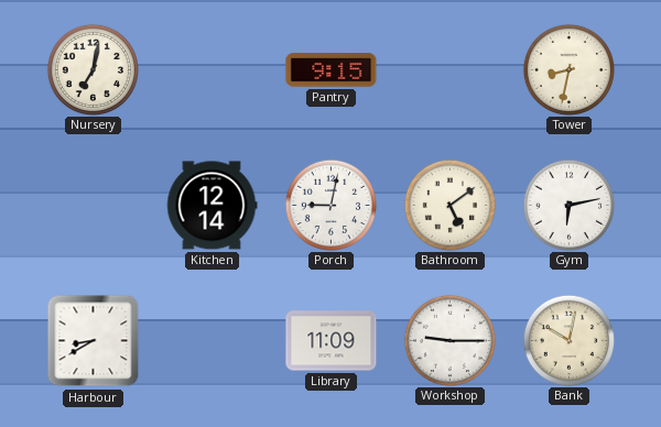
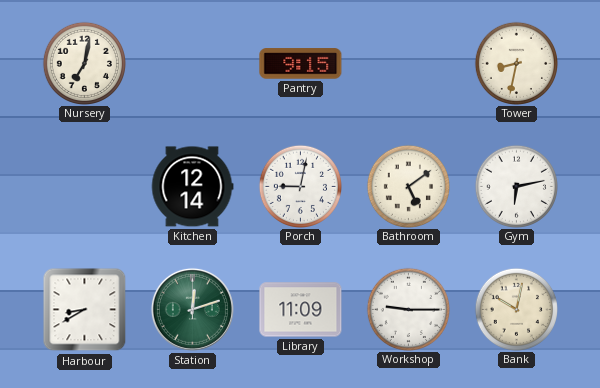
Station: none -> 12:12 (192, 309)
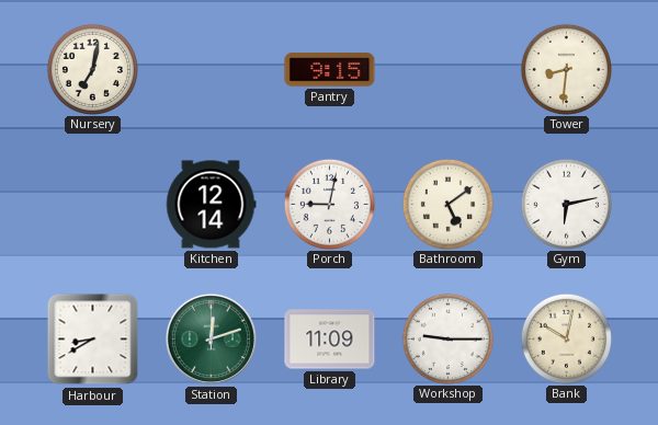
Tower: 8:32 -> 8:31 (566, 69)
